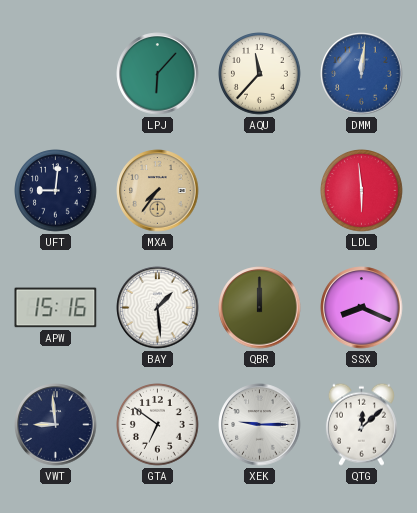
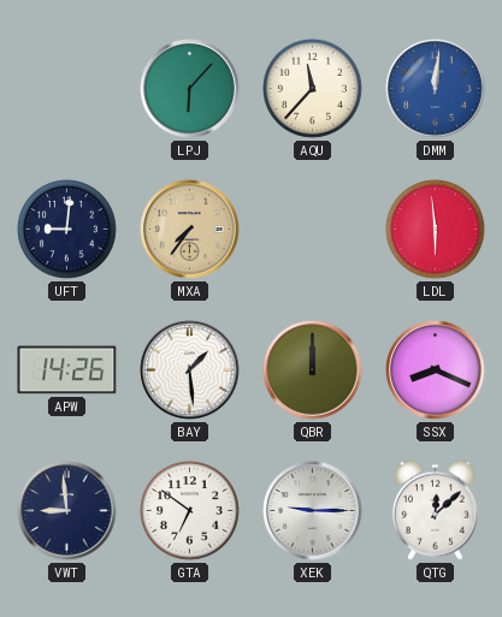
APW: 15:16 -> 14:26 (67, 370)
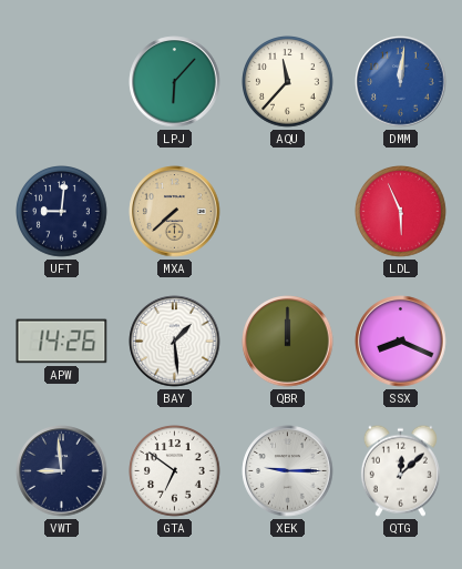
MXA: 7:36 -> 7:38 (175, 212)
LDL: 5:59 -> 5:56 (401, 212)
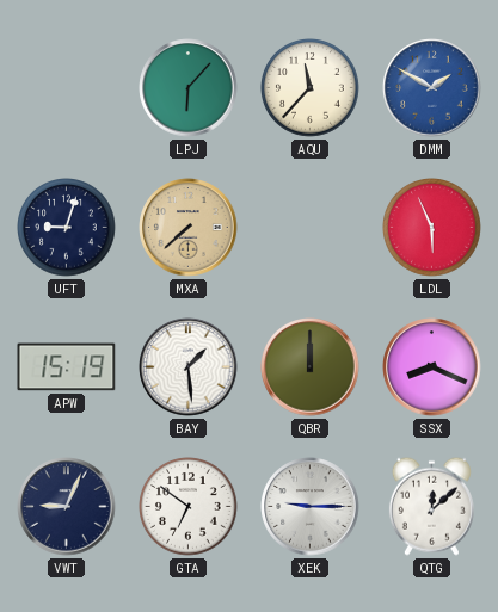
DMM: 12:01 -> 1:50 (432, 88)
UFT: 9:01 -> 9:03 (67, 228)
APW: 14:26 -> 15:19 (67, 367)
VWT: 8:59 -> 9:04 (67, 507)
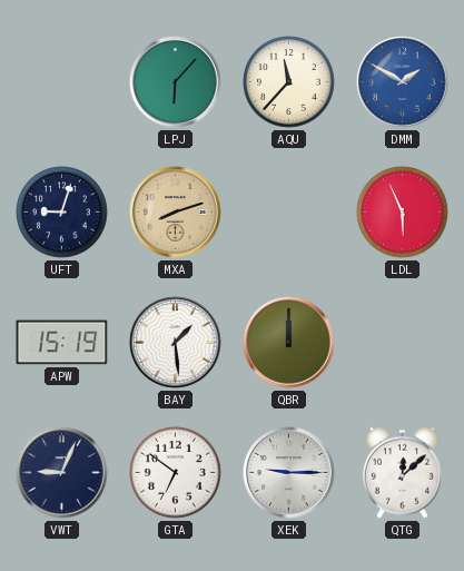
MXA: 7:38 -> 8:12 (176, 213)
SSX: 8:19 -> none (432, 367)
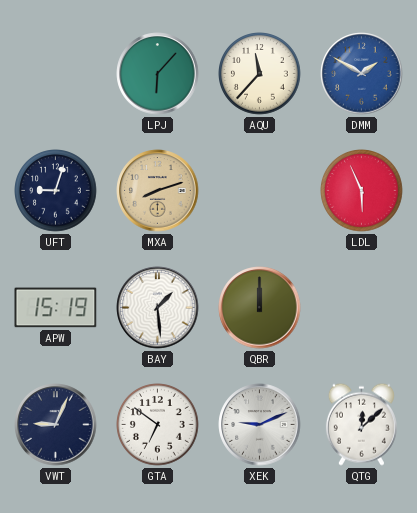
XEK: 9:15 -> 9:11 (260, 425)
